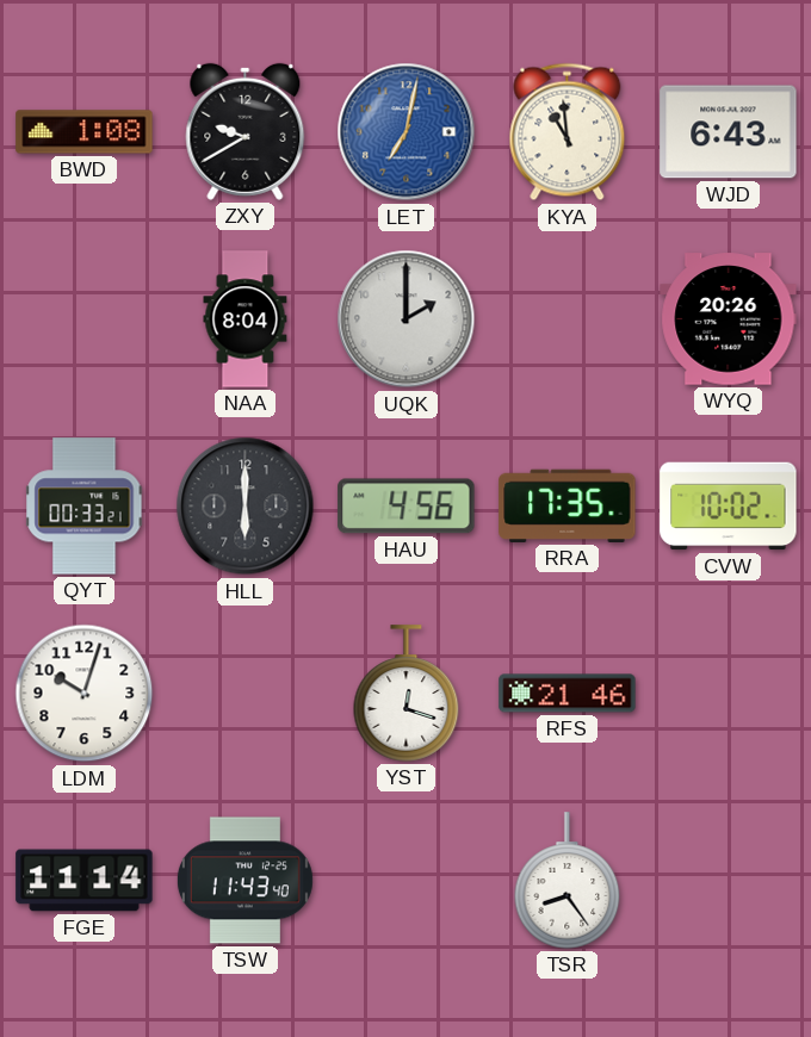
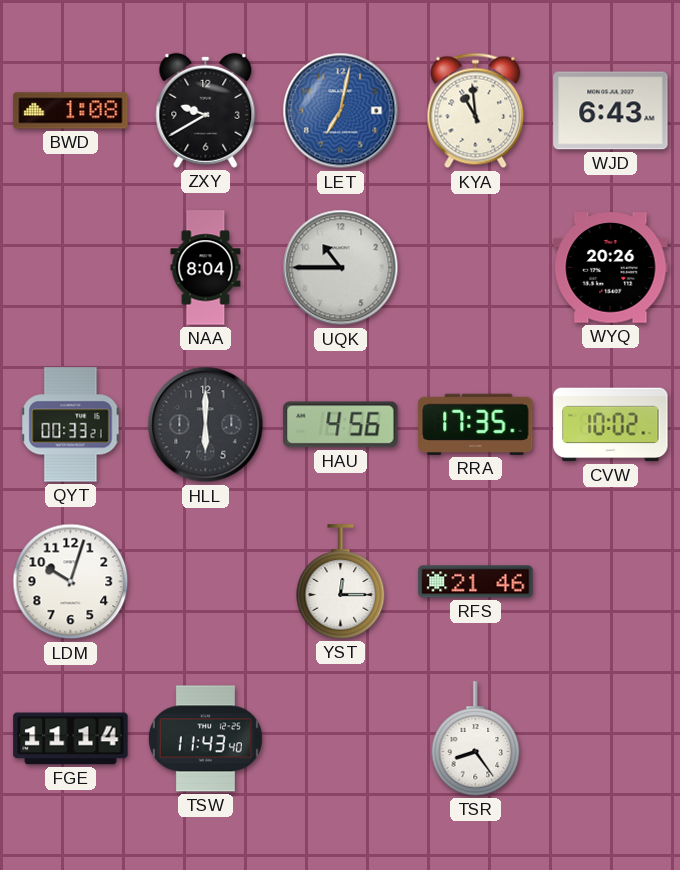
UQK: 2:00 -> 10:45 (341, 268)
YST: 12:18 -> 12:15 (341, 582)
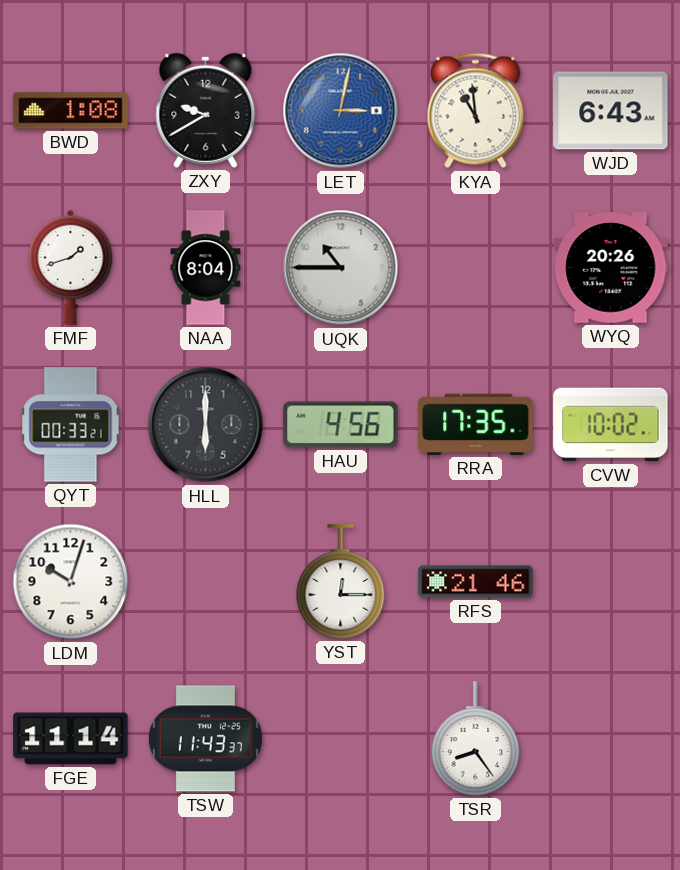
LET: 7:02 -> 3:02 (341, 111)
FMF: none -> 1:42 (71, 267)
TSW: 11:43:40 -> 11:43:37 (205, 739)
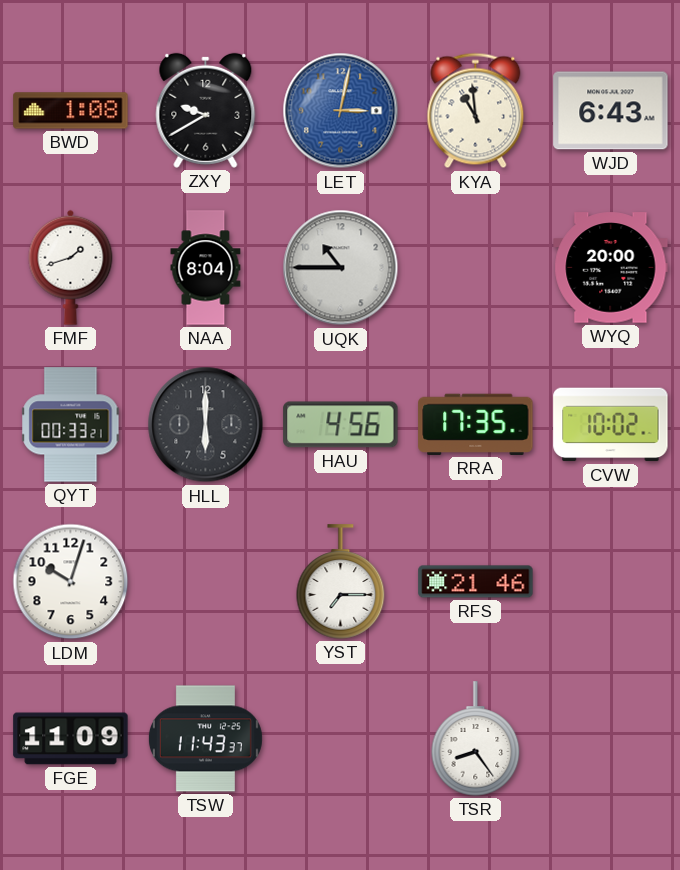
WYQ: 20:26 -> 20:00 (611, 268)
YST: 12:15 -> 7:15 (341, 582)
FGE: 11:14 -> 11:09 (71, 739)
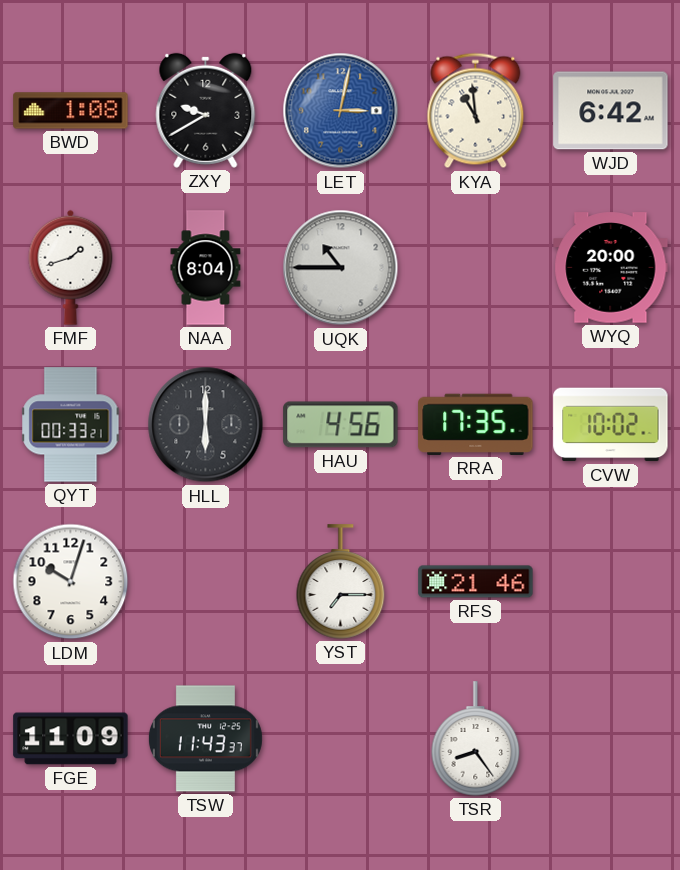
WJD: 6:43 -> 6:42 (611, 111)
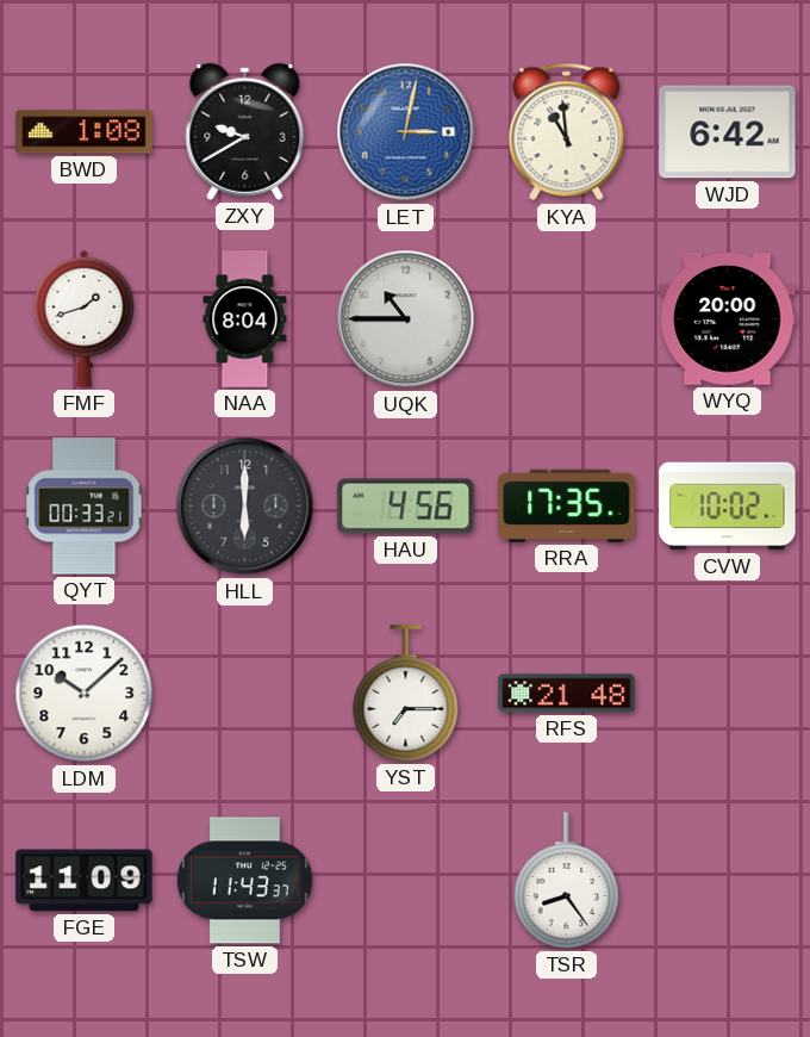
LDM: 10:03 -> 10:08 (85, 694)
RFS: 21:46 -> 21:48 (567, 694)
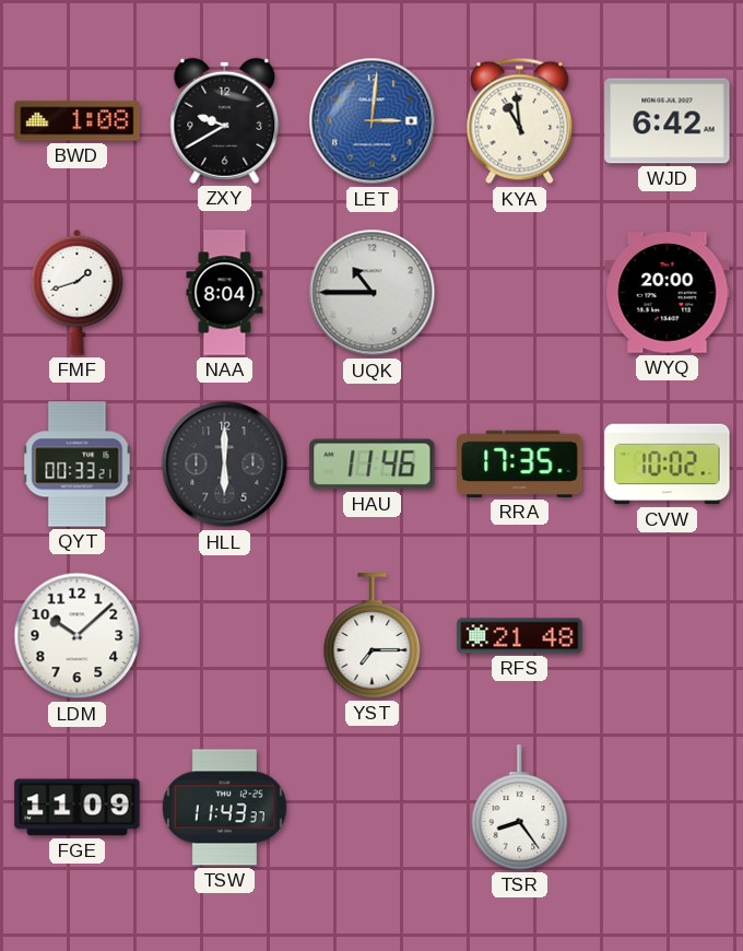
LET: 3:02 -> 3:01 (373, 121)
HAU: 4:56 -> 11:46 (373, 465)
